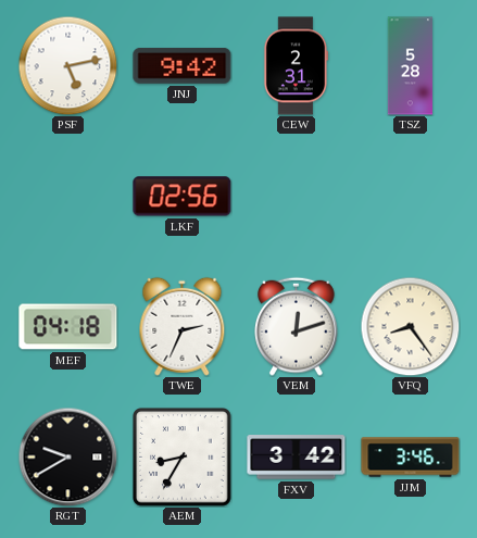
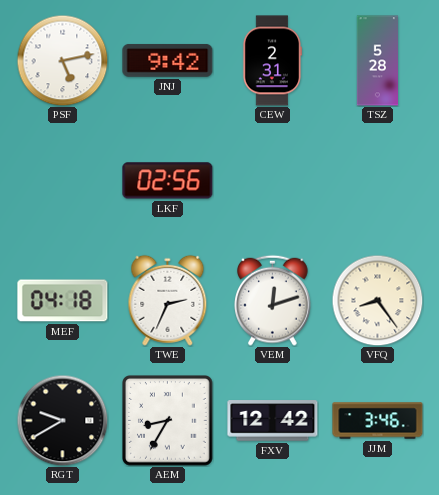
FXV: 3:42 -> 12:42 (273, 421)
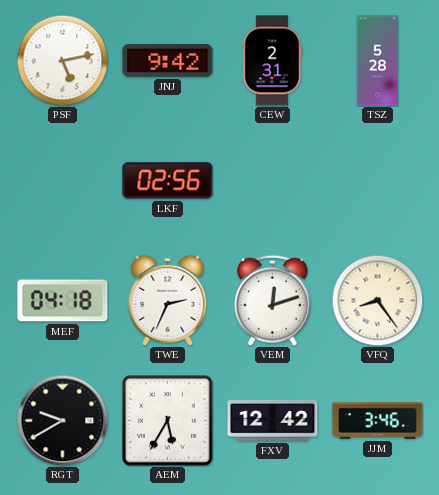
AEM: 8:35 -> 5:35 (168, 421)
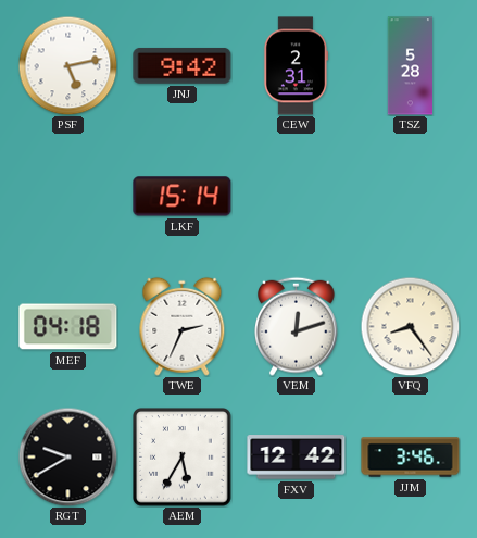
LKF: 02:56 -> 15:14 (183, 197)
